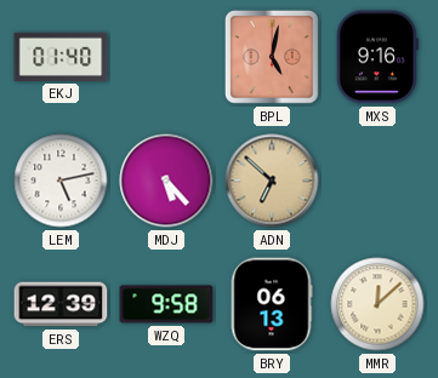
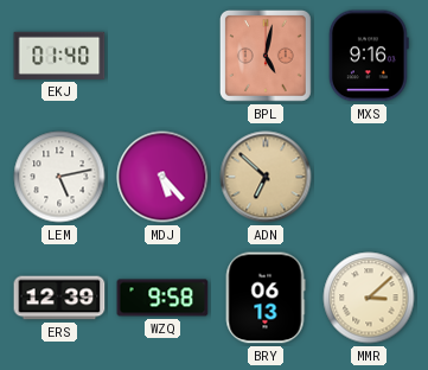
MMR: 12:08 -> 3:08 (369, 298)
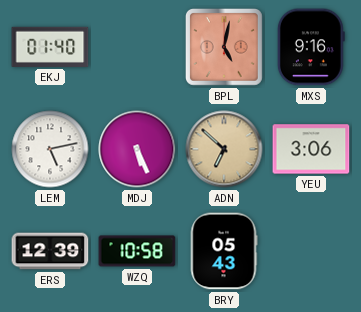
MDJ: 5:23 -> 5:26 (137, 149)
YEU: none -> 3:06 (311, 149)
WZQ: 9:58 -> 10:58 (137, 251)
BRY: 06:13 -> 05:43 (224, 251)
MMR: 3:08 -> none (369, 298)
